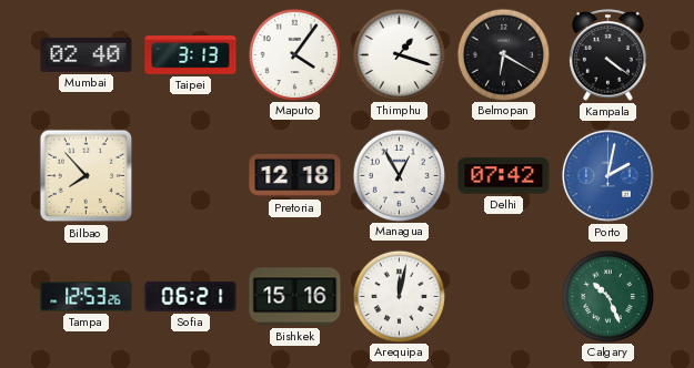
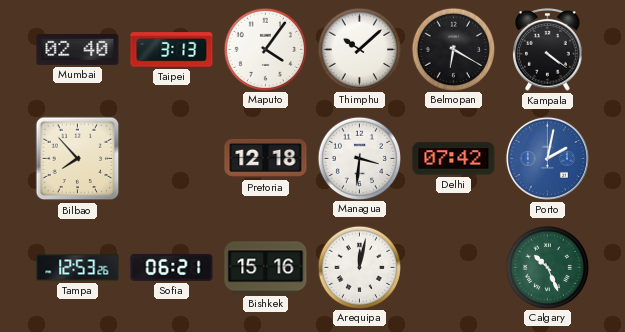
Thimphu: 1:18 -> 10:08 (359, 49)
Managua: 12:55 -> 3:31 (359, 158)
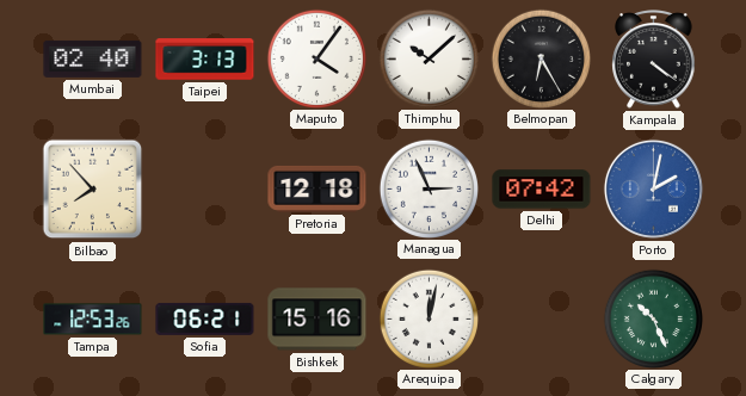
Belmopan: 6:20 -> 6:25 (541, 58)
Managua: 3:31 -> 2:56 (429, 188)
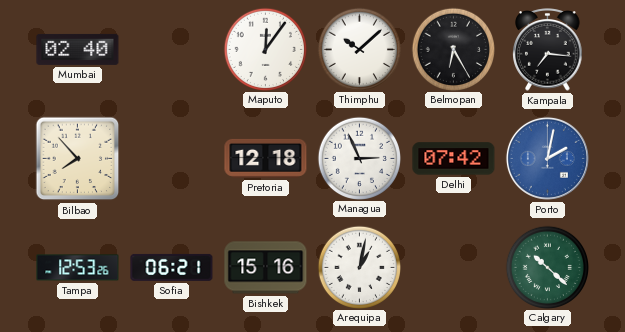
Taipei: 3:13 -> none (205, 60)
Maputo: 4:06 -> 12:06 (265, 49)
Kampala: 4:21 -> 7:16 (548, 50)
Arequipa: 12:02 -> 1:02 (359, 267)
Calgary: 10:26 -> 10:22 (547, 267)
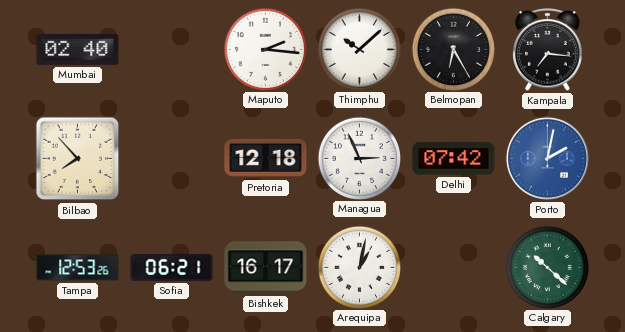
Maputo: 12:06 -> 2:16 (265, 49)
Bishkek: 15:16 -> 16:17 (266, 268)
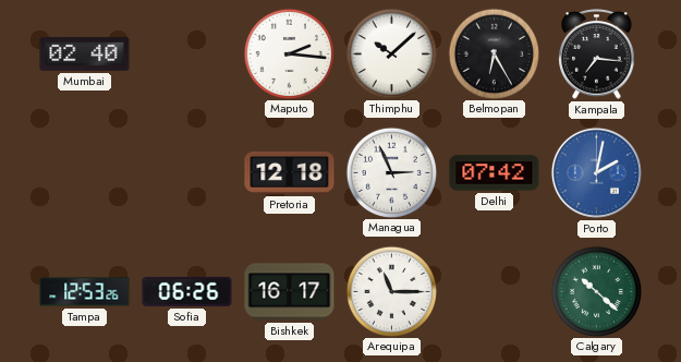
Bilbao: 7:53 -> none (78, 159)
Sofia: 06:21 -> 06:26 (187, 291)
Arequipa: 1:02 -> 11:15 (391, 291)
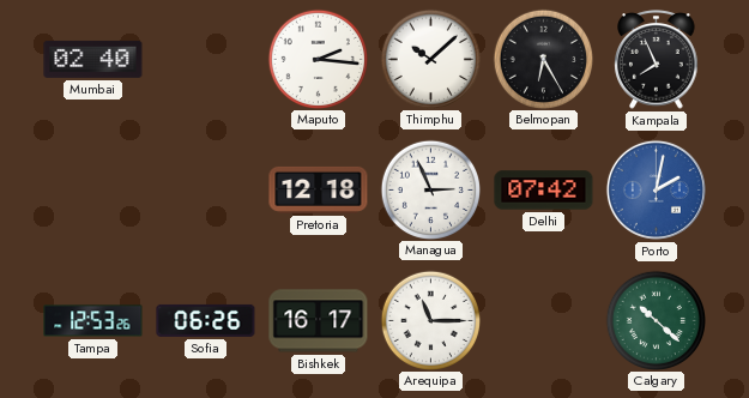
Kampala: 7:16 -> 7:56 (657, 60)
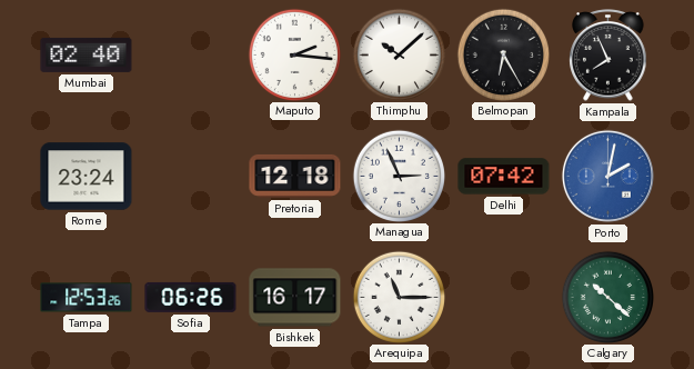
Rome: none -> 23:24 (87, 177)
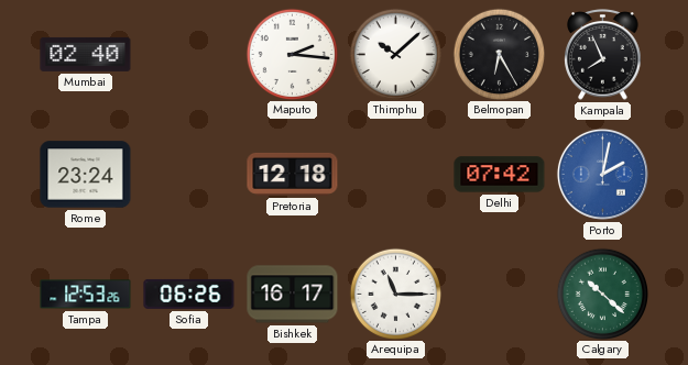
Managua: 2:56 -> none (399, 176)
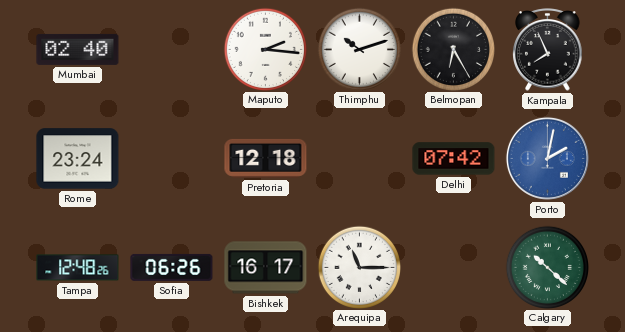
Thimphu: 10:08 -> 10:12 (359, 49)
Tampa: 12:53 -> 12:48 (78, 268)
